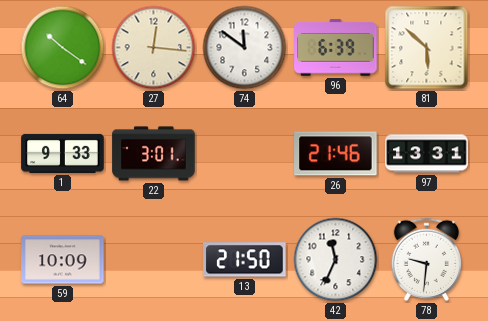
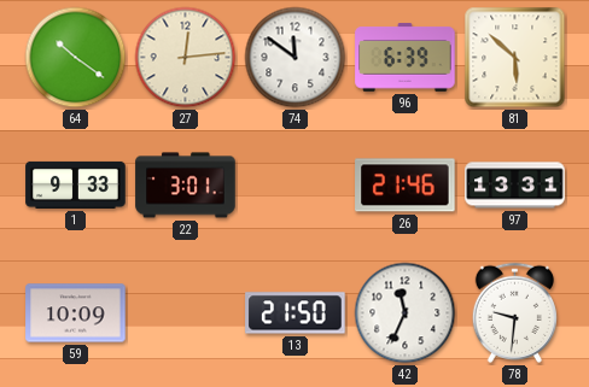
27: 12:16 -> 12:14 (186, 58)
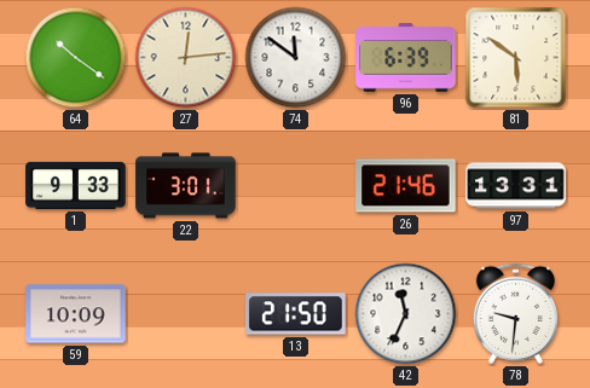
81: 5:52 -> 5:51 (516, 58)
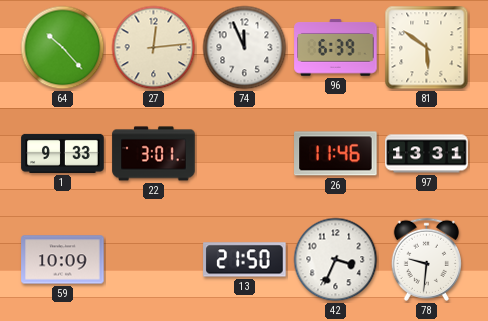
64: 10:21 -> 10:23 (63, 48)
74: 11:51 -> 11:56 (245, 48)
26: 21:46 -> 11:46 (336, 154)
42: 11:34 -> 3:34 (336, 260)
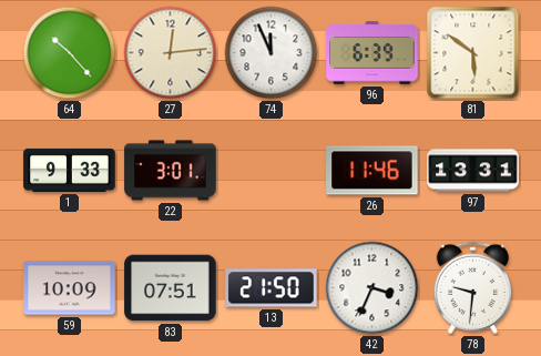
83: none -> 07:51 (171, 288)
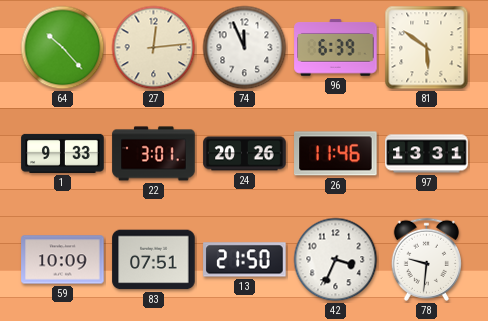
24: none -> 20:26 (245, 154)
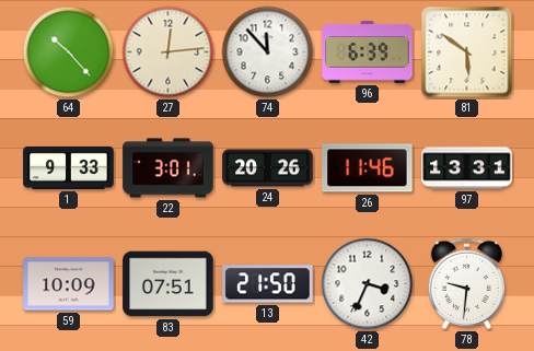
74: 11:56 -> 11:53 (268, 52)
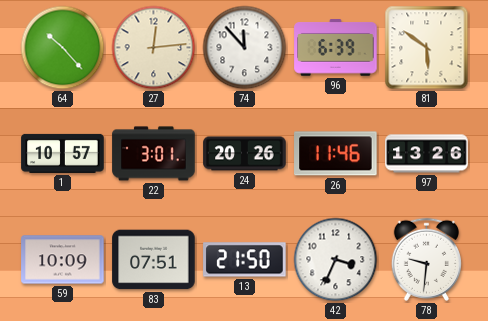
1: 9:33 -> 10:57 (63, 153)
97: 13:31 -> 13:26 (427, 154)
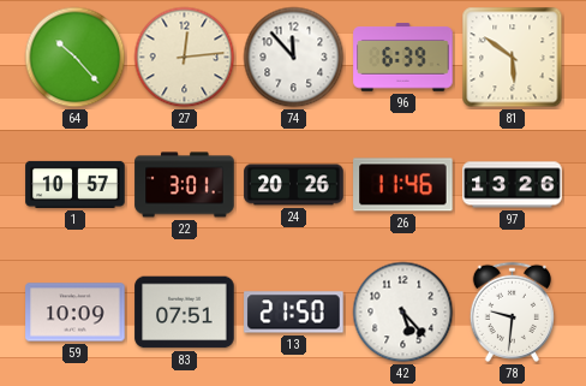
42: 3:34 -> 5:23 (403, 313)
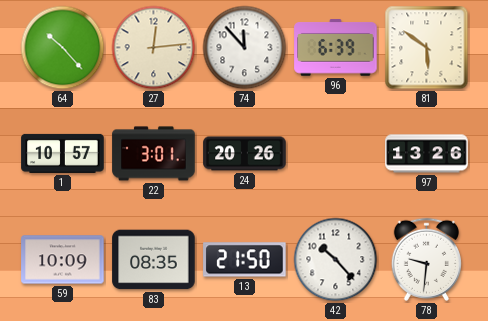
26: 11:46 -> none (403, 185)
83: 07:51 -> 08:35 (154, 260)
42: 5:23 -> 10:23 (336, 260)
